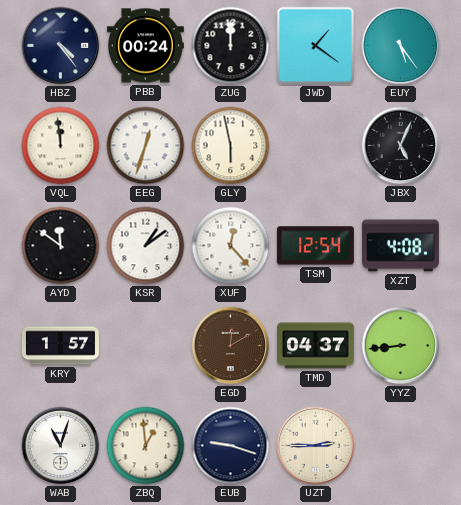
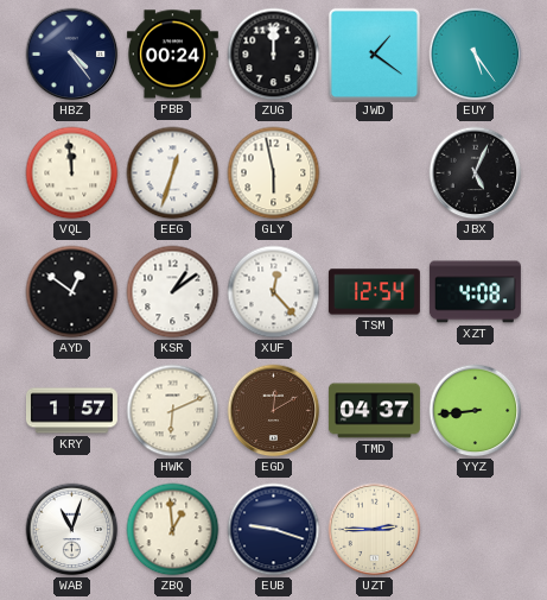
AYD: 11:51 -> 12:51 (72, 292)
HWK: none -> 6:11 (173, 411)
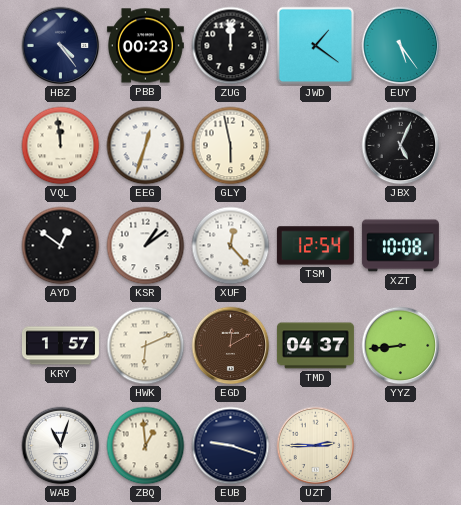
PBB: 00:24 -> 00:23 (145, 46)
XZT: 4:08 -> 10:08 (400, 246)
